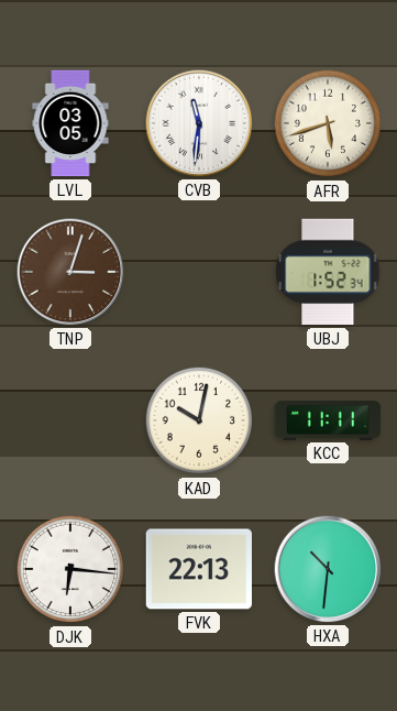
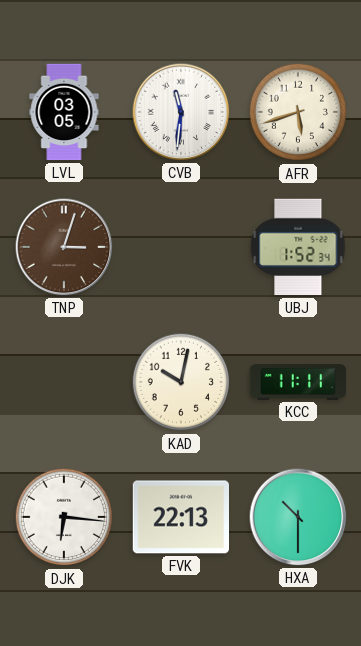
HXA: 10:31 -> 10:30 (298, 517)
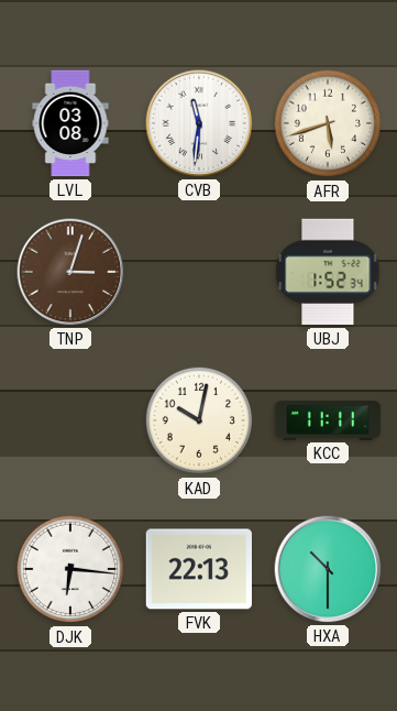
LVL: 03:05 -> 03:08 (70, 123)
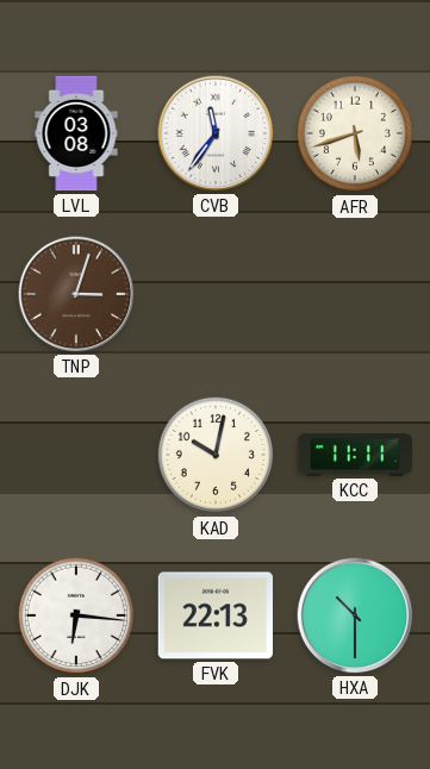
CVB: 11:31 -> 11:36 (216, 133)
UBJ: 1:52 -> none (328, 272)
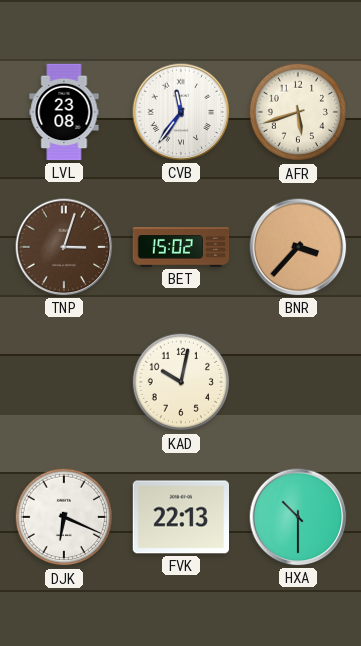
LVL: 03:08 -> 23:08 (64, 112)
BET: none -> 15:02 (181, 247)
BNR: none -> 3:37 (298, 247)
KCC: 11:11 -> none (355, 455)
DJK: 6:16 -> 6:19 (64, 517)
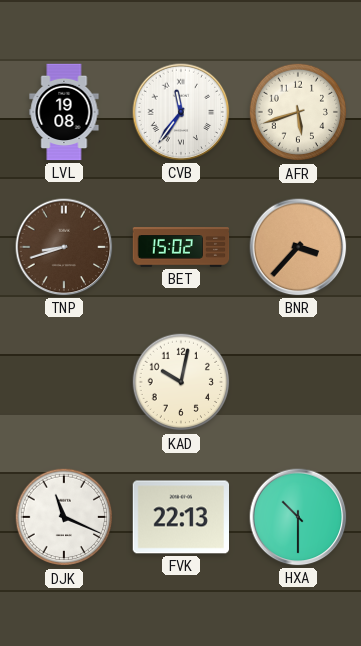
LVL: 23:08 -> 19:08 (64, 112)
TNP: 3:03 -> 8:42 (64, 247)
DJK: 6:19 -> 11:19 (64, 517)
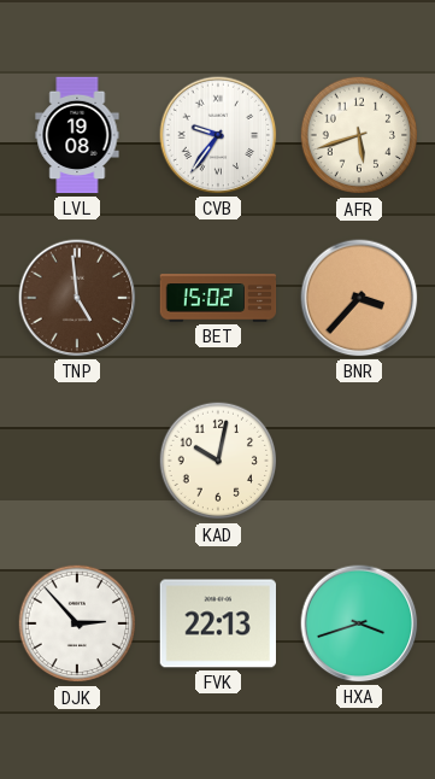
CVB: 11:36 -> 9:36 (218, 135)
TNP: 8:42 -> 4:59 (77, 298)
DJK: 11:19 -> 2:53 (77, 623)
HXA: 10:30 -> 3:42 (359, 623)
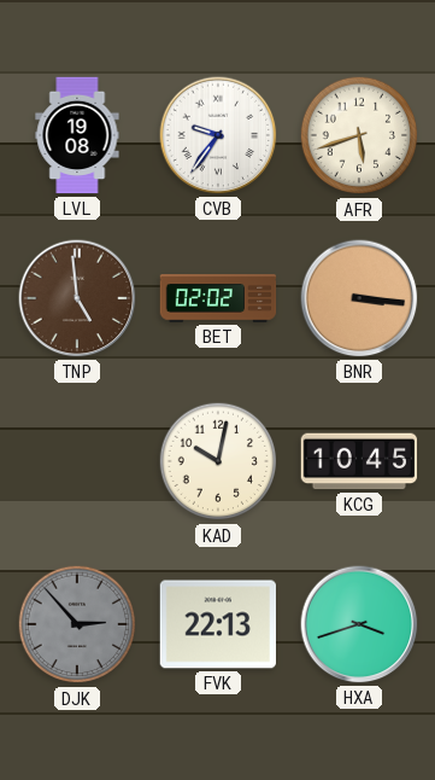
BET: 15:02 -> 02:02 (218, 298)
BNR: 3:37 -> 3:16 (359, 298)
KCG: none -> 10:45 (359, 461)
DJK dial: white -> grey (77, 624)
